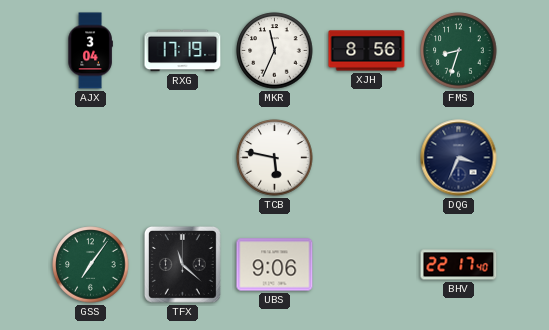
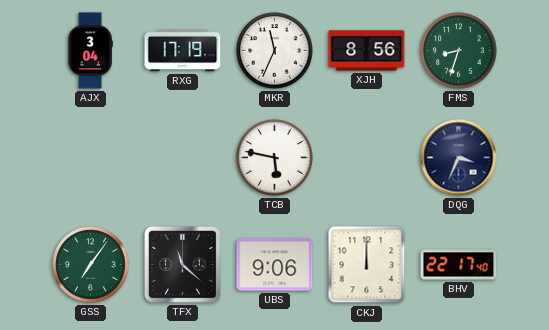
CKJ: none -> 12:00 (367, 265)
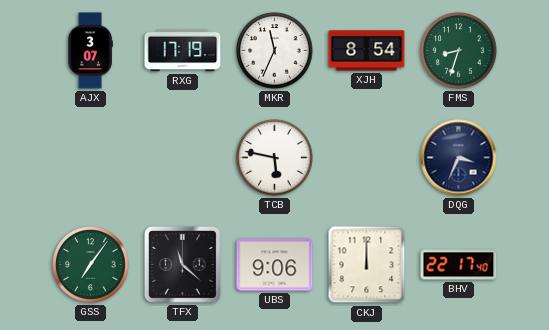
AJX: 3:04 -> 3:07 (90, 51)
XJH: 8:56 -> 8:54 (367, 51)
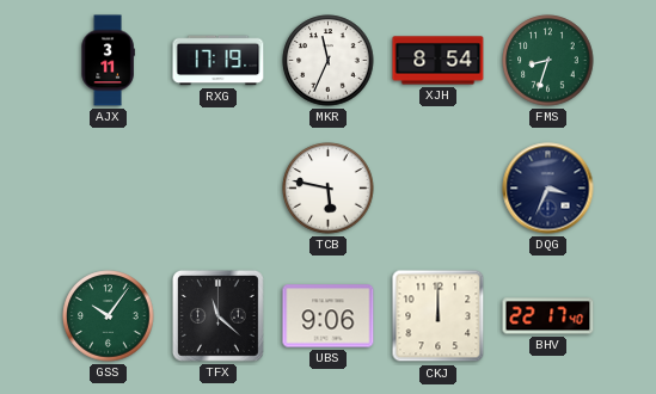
AJX: 3:07 -> 3:11 (108, 61)
GSS: 7:06 -> 10:06 (109, 316)
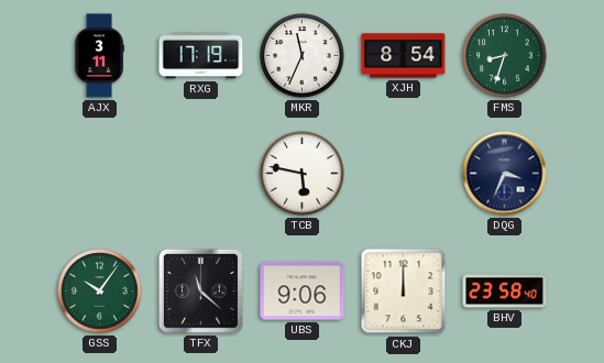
BHV: 22:17 -> 23:58 (505, 291)
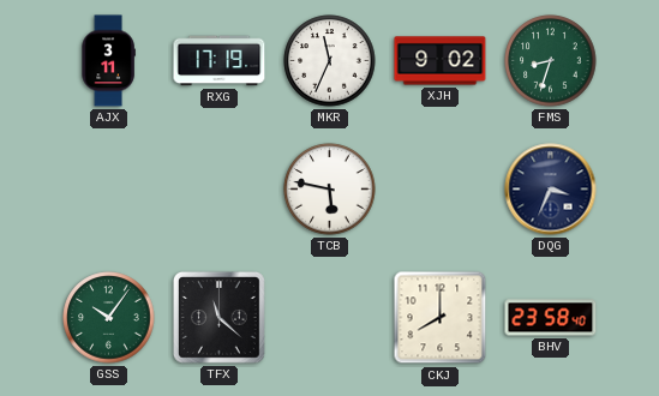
XJH: 8:54 -> 9:02 (441, 61)
UBS: 9:06 -> none (303, 291)
CKJ: 12:00 -> 8:00 (441, 318)
